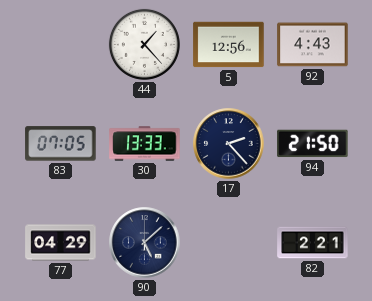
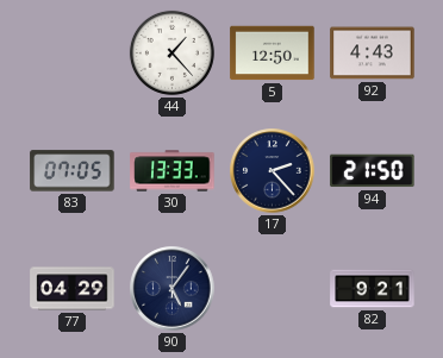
5: 12:56 -> 12:50 (273, 54)
90: 5:08 -> 5:06 (173, 289)
82: 2:21 -> 9:21 (373, 289)
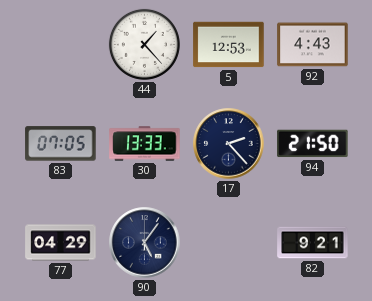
5: 12:50 -> 12:53 (229, 45)
